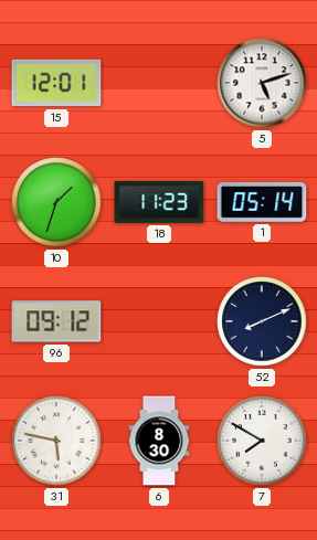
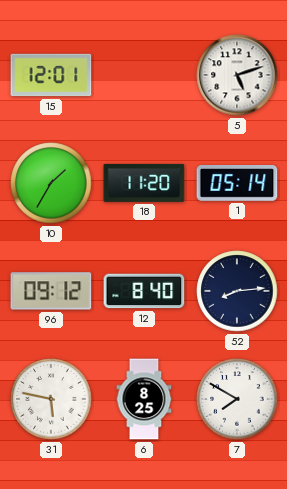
10: 1:33 -> 1:35 (51, 183)
18: 11:23 -> 11:20 (144, 183)
12: none -> 8:40 (144, 291)
52: 8:11 -> 8:14 (237, 291)
6: 8:30 -> 8:25 (144, 399)
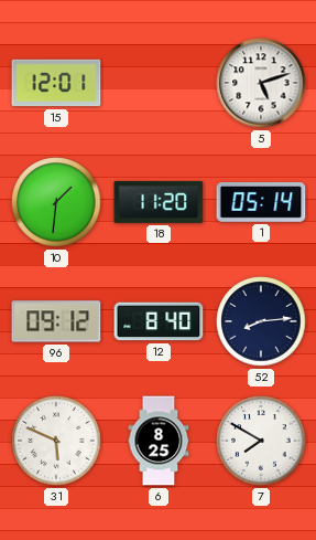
10: 1:35 -> 1:31 (56, 202)
31: 5:47 -> 5:49 (56, 441)
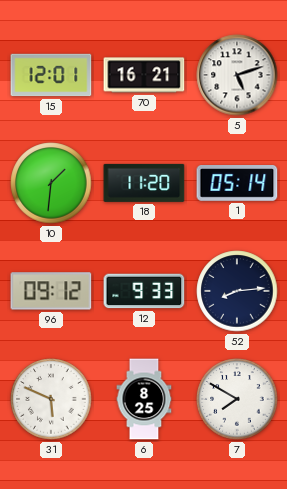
70: none -> 16:21 (144, 75)
12: 8:40 -> 9:33 (144, 291)
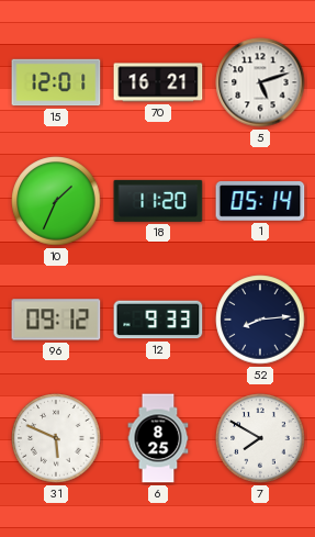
10: 1:31 -> 1:34 (56, 201)
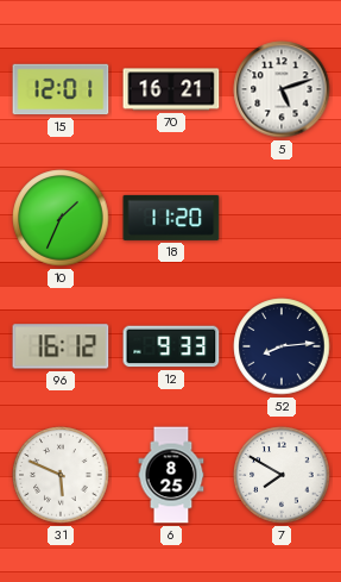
1: 05:14 -> none (260, 202)
96: 09:12 -> 16:12 (61, 346)
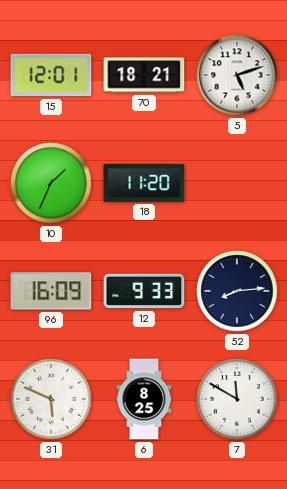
70: 16:21 -> 18:21 (144, 75)
96: 16:12 -> 16:09 (51, 291)
7: 7:50 -> 11:50 (237, 399)
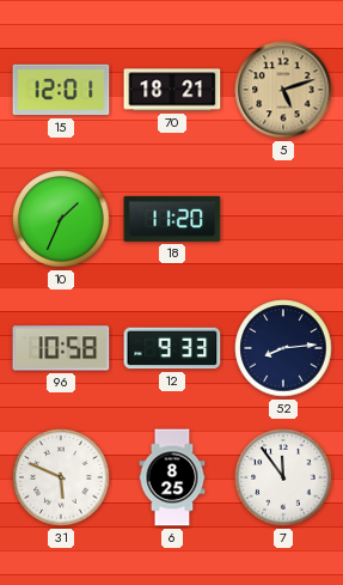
5 dial: white -> champagne (283, 90)
96: 16:09 -> 10:58 (61, 348)
7: 11:50 -> 11:54 (283, 477)
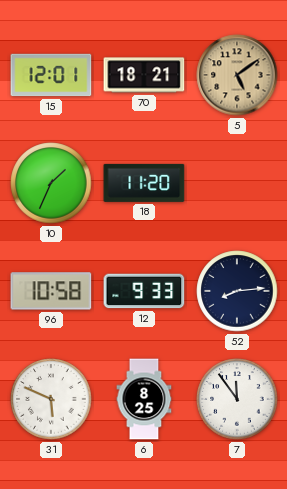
5: 5:12 -> 5:09 (237, 75)
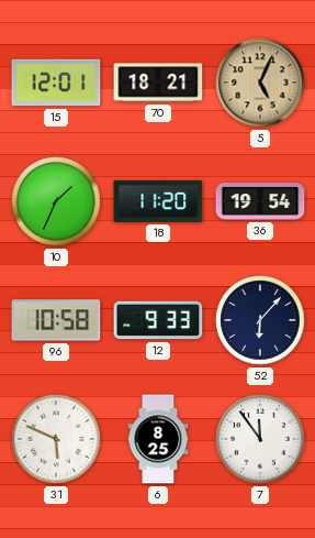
5: 5:09 -> 5:04 (260, 83)
36: none -> 19:54 (260, 201)
52: 8:14 -> 6:07 (260, 320)
